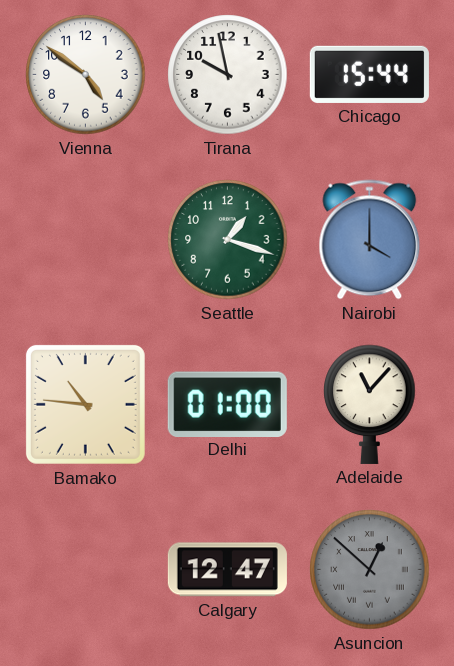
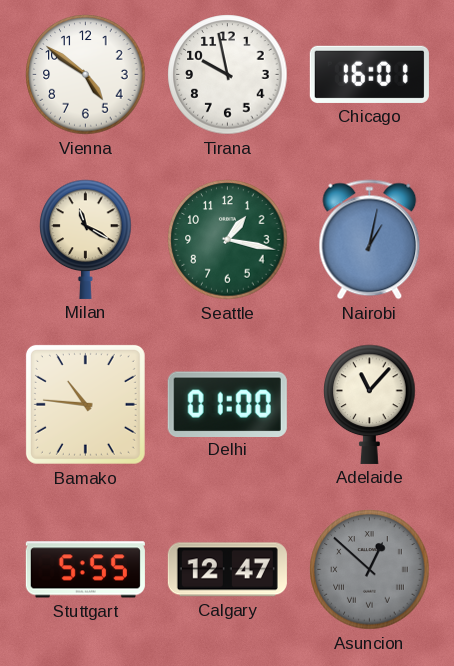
Chicago: 15:44 -> 16:01 (369, 74)
Milan: none -> 11:20 (86, 239)
Seattle: 1:18 -> 1:17 (228, 240)
Nairobi: 4:00 -> 1:02 (370, 240)
Stuttgart: none -> 5:55 (85, 570)
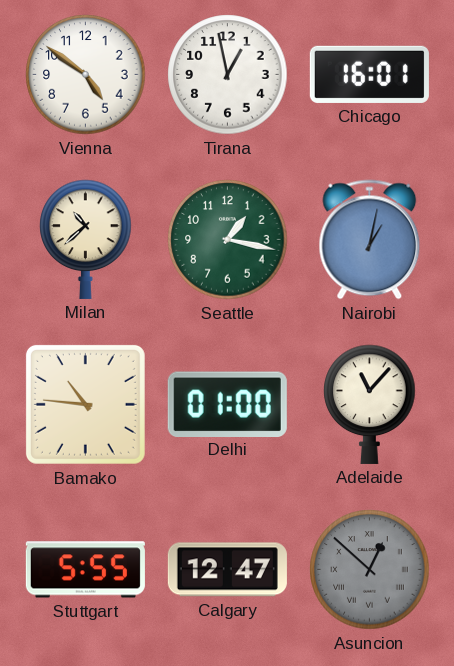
Tirana: 9:58 -> 12:58 (228, 75)
Milan: 11:20 -> 10:38 (86, 239)
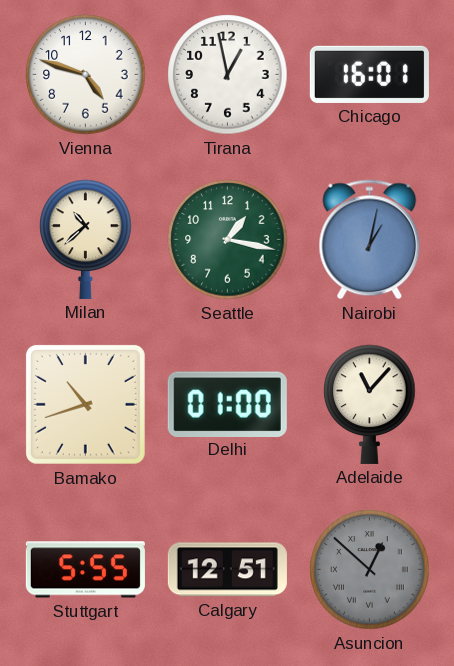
Vienna: 4:51 -> 4:48 (86, 75)
Bamako: 10:46 -> 10:42 (85, 404)
Calgary: 12:47 -> 12:51 (227, 570)
